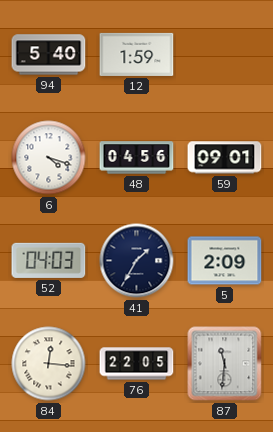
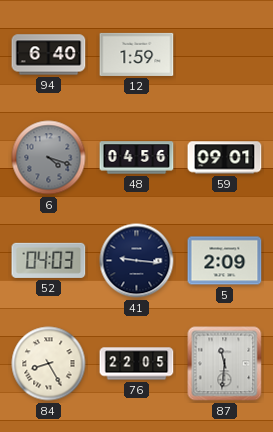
94: 5:40 -> 6:40 (49, 55)
6 dial: white -> grey (49, 158)
41: 1:35 -> 9:16 (137, 261)
84: 12:16 -> 8:25 (49, 364)
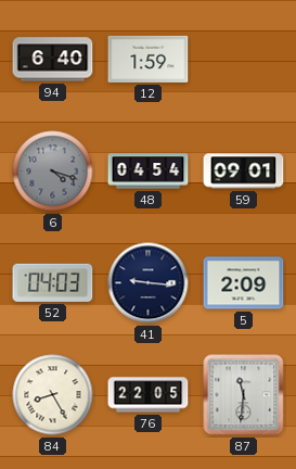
48: 04:56 -> 04:54 (149, 172)
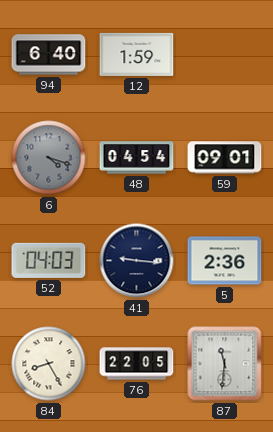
5: 2:09 -> 2:36 (225, 261)
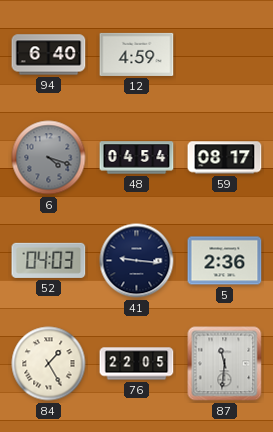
12: 1:59 -> 4:59 (137, 54)
59: 09:01 -> 08:17 (225, 158)
84: 8:25 -> 1:25 (49, 364)
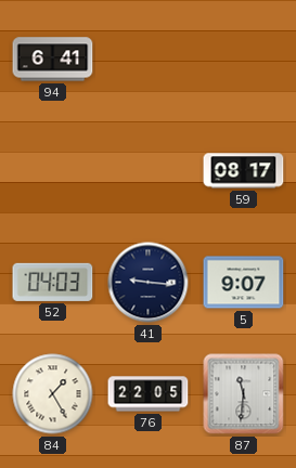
94: 6:40 -> 6:41 (53, 60)
12: 4:59 -> none (137, 54)
6: 4:18 -> none (49, 158)
48: 04:54 -> none (137, 158)
5: 2:36 -> 9:07 (244, 283)
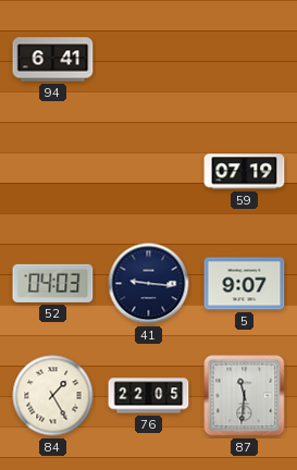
59: 08:17 -> 07:19 (245, 172)
